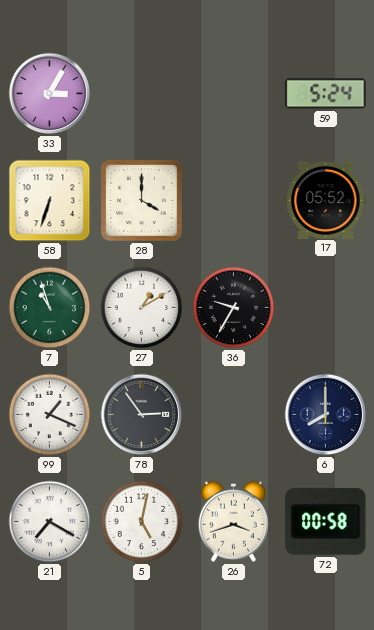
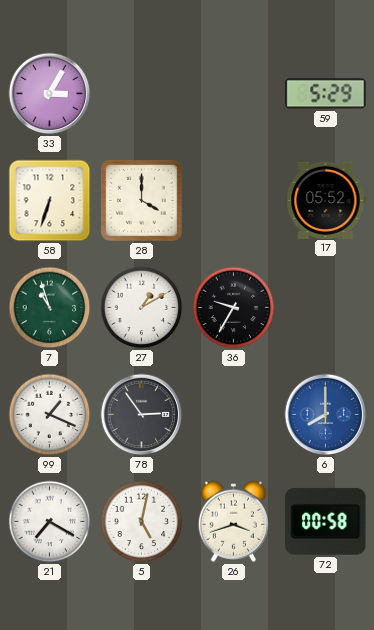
59: 5:24 -> 5:29 (326, 94)
6 dial: navy -> blue (326, 415)
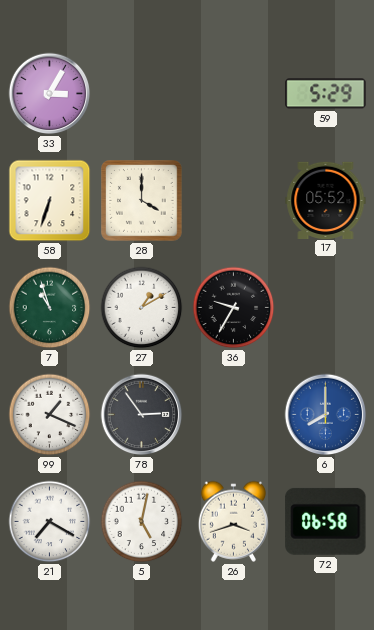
72: 00:58 -> 06:58 (326, 521)
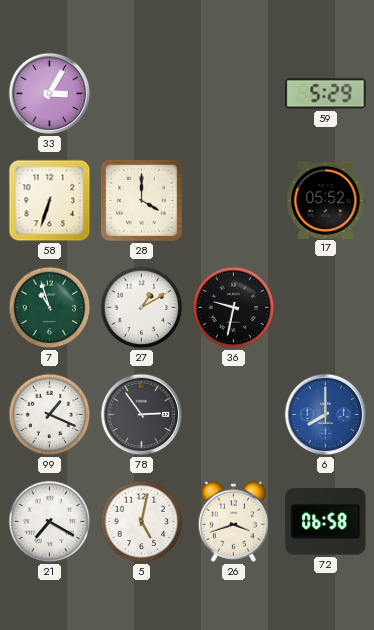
36: 9:35 -> 9:32 (234, 308)
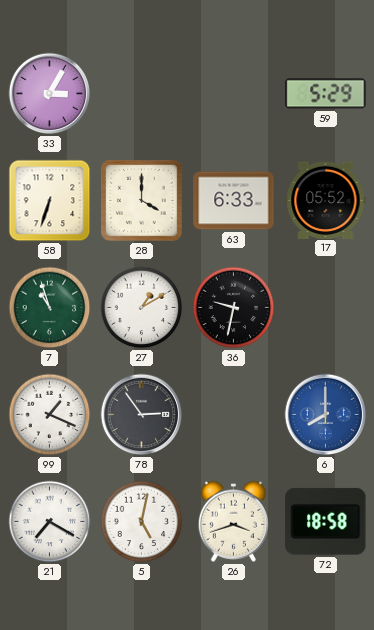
63: none -> 6:33 (234, 201)
72: 06:58 -> 18:58 (326, 521)
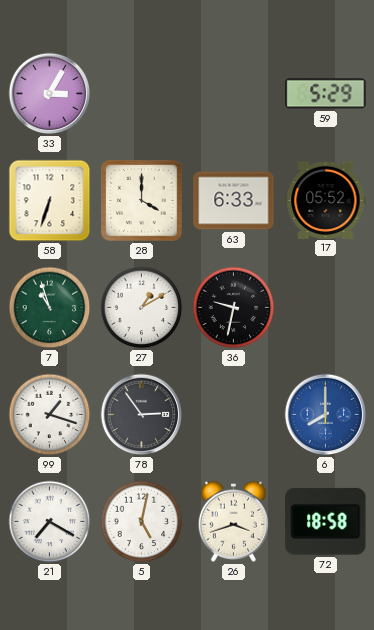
99: 1:19 -> 1:18 (50, 415)
